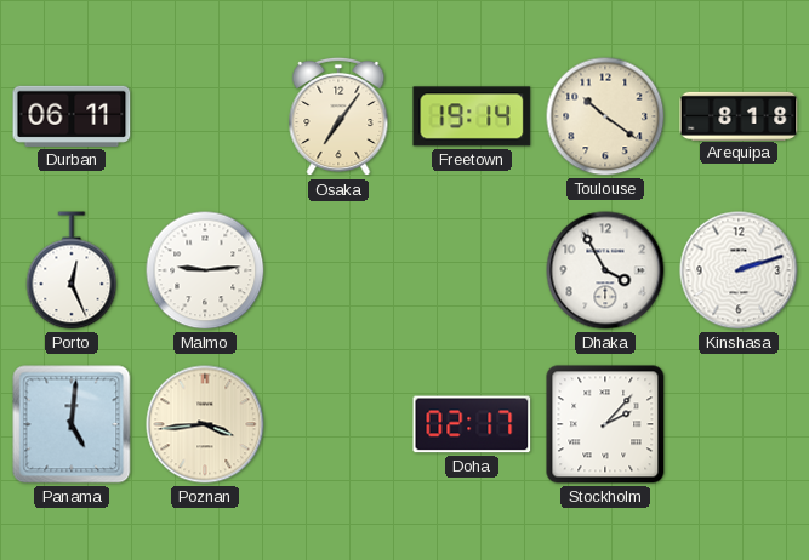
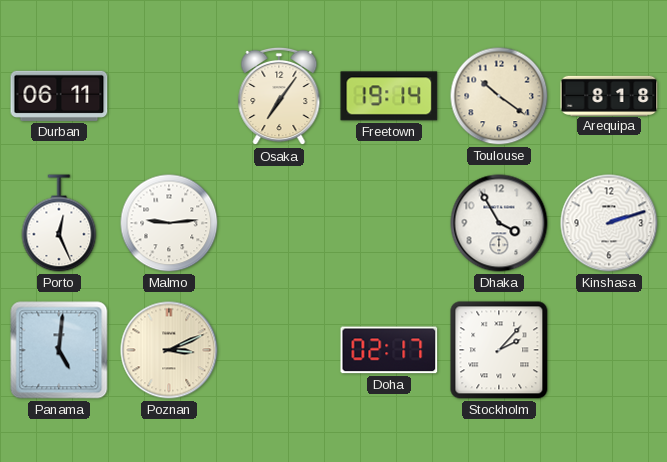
Poznan: 3:44 -> 3:11 (169, 350)
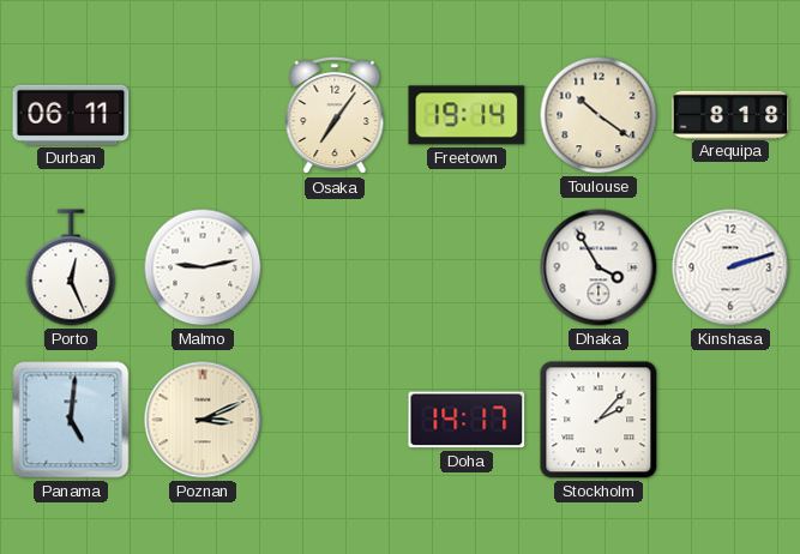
Malmo: 9:14 -> 9:13 (203, 267)
Doha: 02:17 -> 14:17 (467, 420)
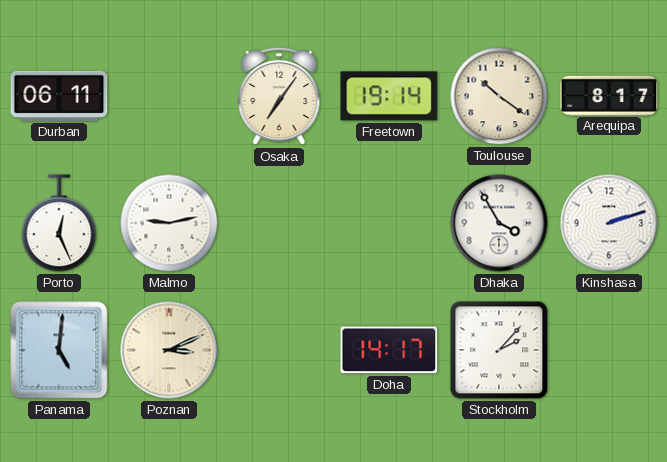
Arequipa: 8:18 -> 8:17 (609, 95)
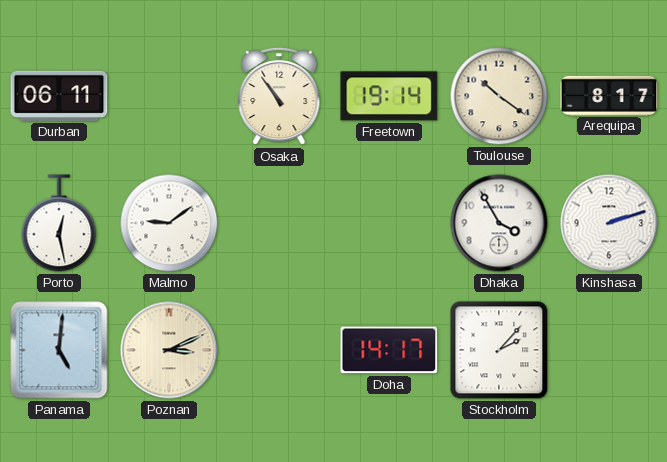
Osaka: 7:06 -> 10:54 (279, 96)
Porto: 12:26 -> 12:28 (59, 223)
Malmo: 9:13 -> 9:09 (169, 223)
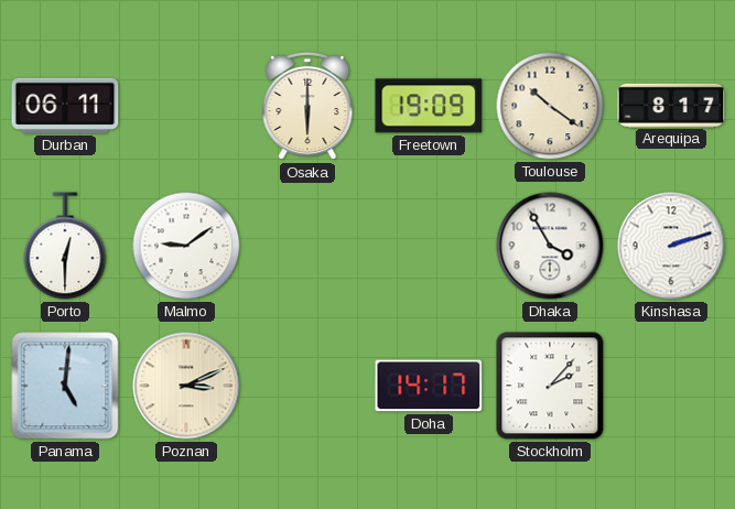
Osaka: 10:54 -> 6:00 (307, 106)
Freetown: 19:14 -> 19:09 (429, 106)
Porto: 12:28 -> 12:30 (65, 246)
